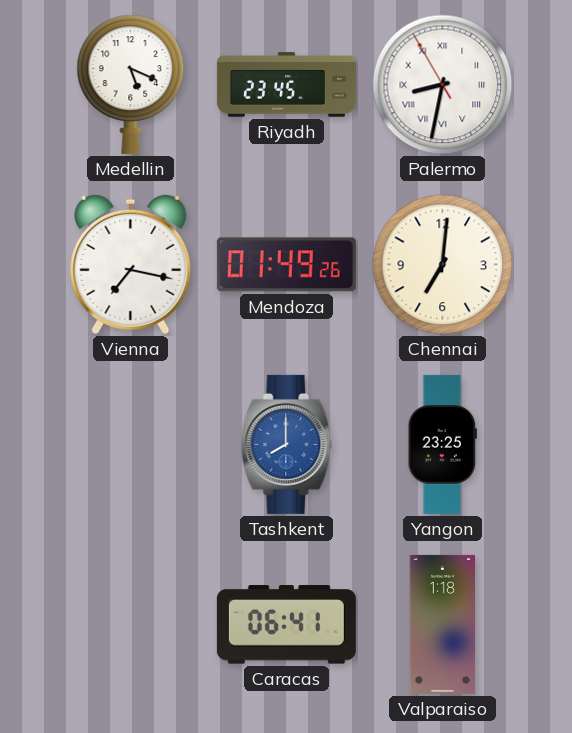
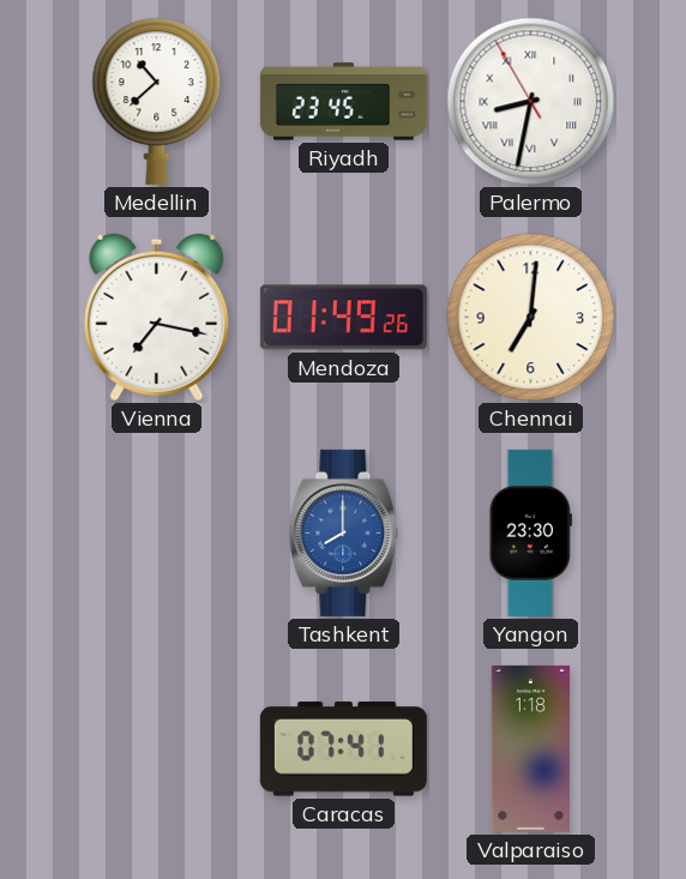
Medellin: 5:19 -> 10:38 (157, 101)
Yangon: 23:25 -> 23:30 (530, 532)
Caracas: 06:41 -> 07:41 (343, 749)
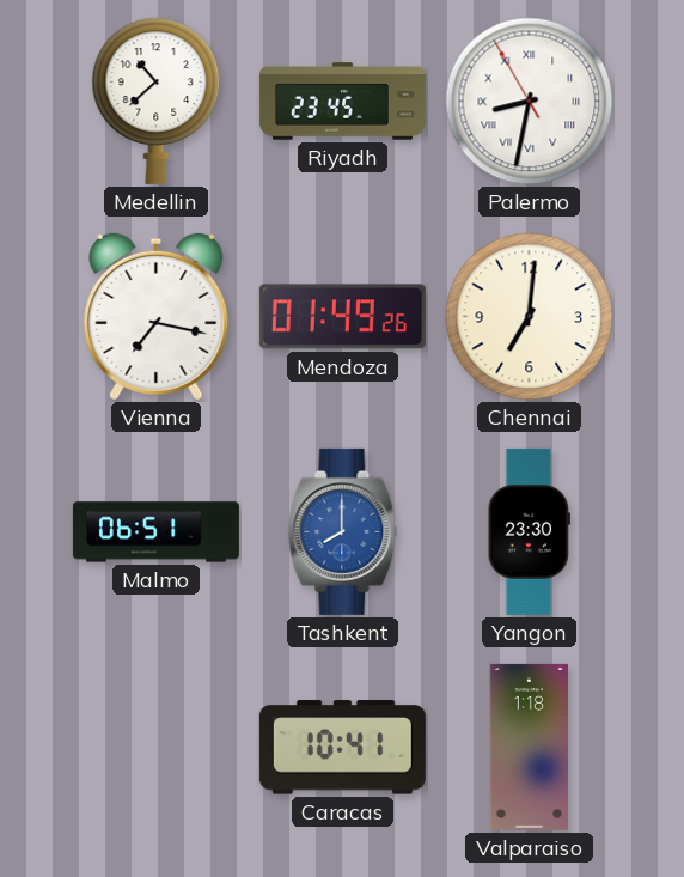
Malmo: none -> 06:51 (155, 532)
Caracas: 07:41 -> 10:41 (342, 748)
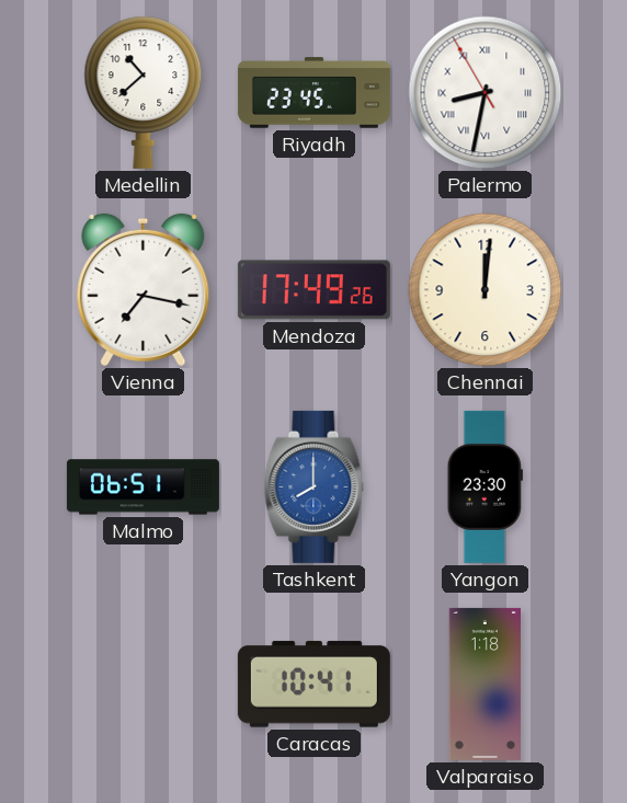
Mendoza: 01:49 -> 17:49 (314, 290)
Chennai: 7:01 -> 12:01 (486, 290)
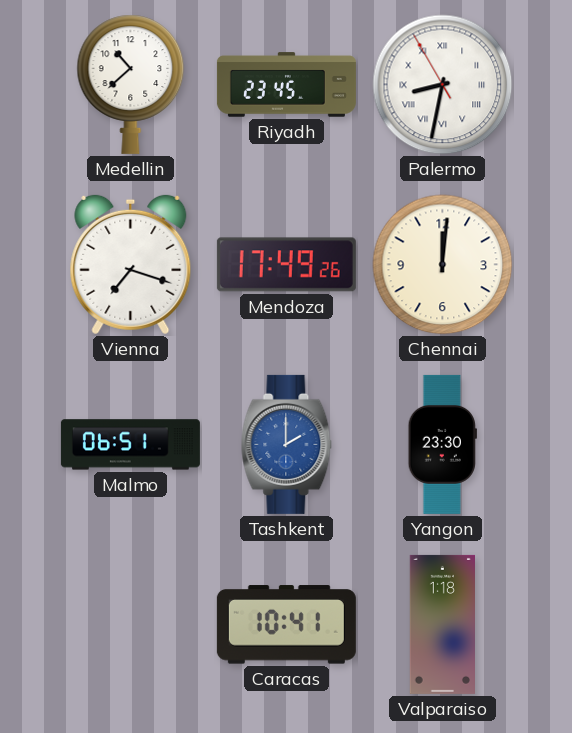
Vienna: 7:17 -> 7:18 (131, 265)
Tashkent: 8:00 -> 2:00 (287, 444)
